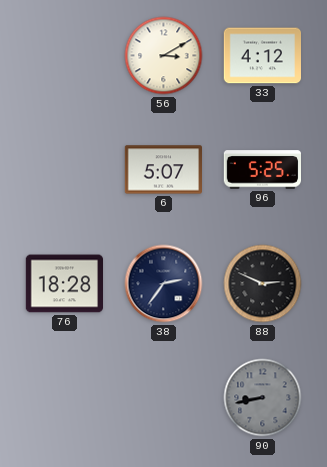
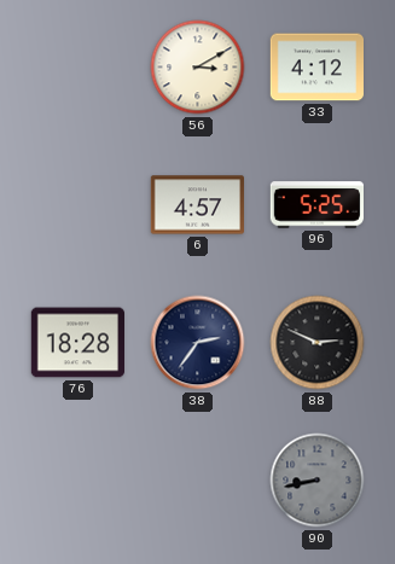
6: 5:07 -> 4:57 (197, 205)
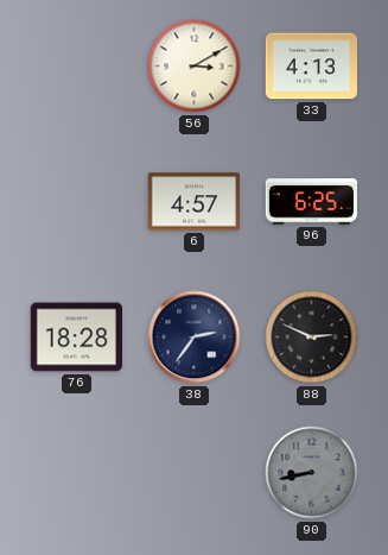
33: 4:12 -> 4:13 (311, 67)
96: 5:25 -> 6:25 (311, 202)
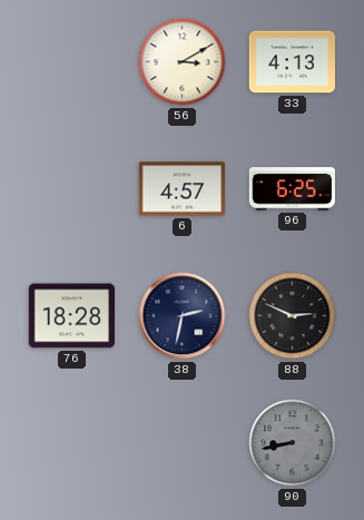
38: 2:36 -> 2:32 (183, 316)
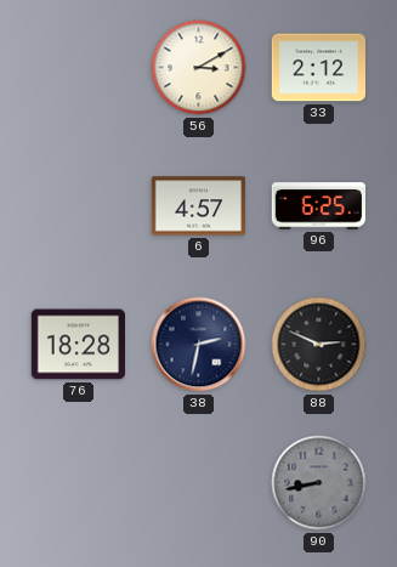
33: 4:13 -> 2:12 (318, 68)
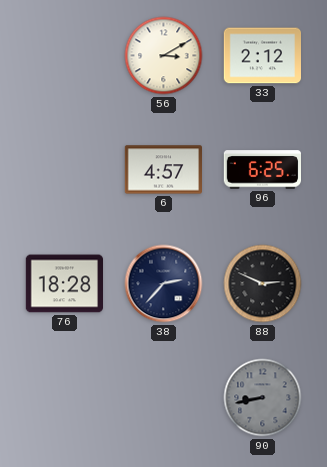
38: 2:32 -> 2:37 (164, 284)
